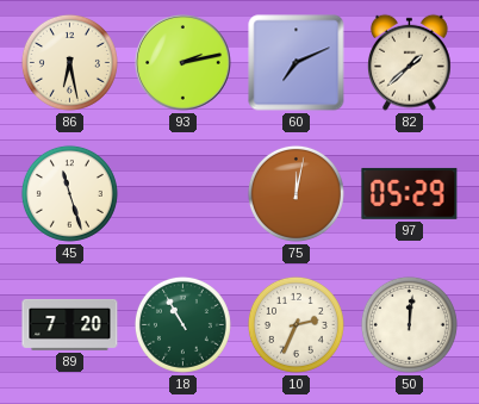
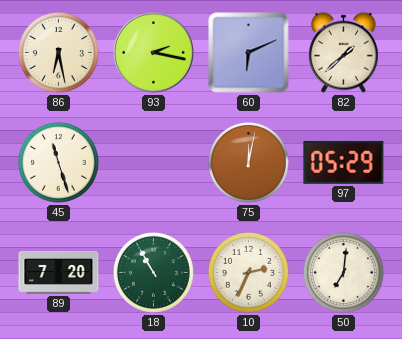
93: 2:13 -> 2:17 (154, 53)
60: 7:11 -> 6:11 (249, 53)
50: 12:01 -> 7:01 (343, 272)
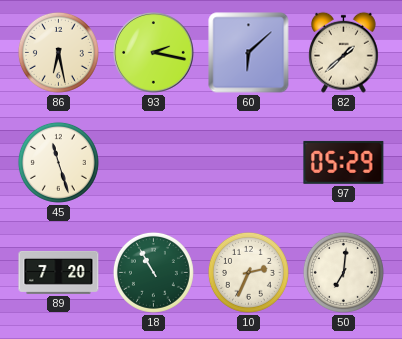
60: 6:11 -> 6:08 (249, 53)
75: 12:02 -> none (248, 162)
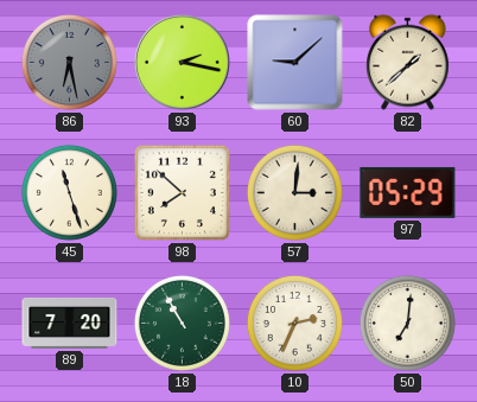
86 dial: cream -> grey (69, 62)
60: 6:08 -> 9:08 (295, 63)
98: none -> 7:52 (182, 192)
57: none -> 3:01 (294, 192)
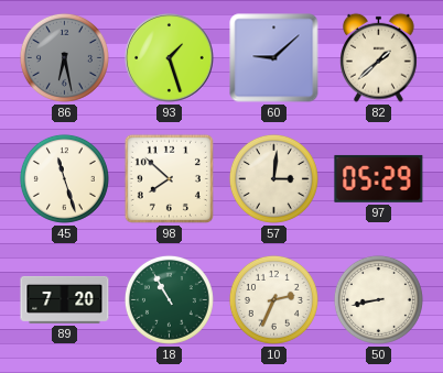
93: 2:17 -> 1:27 (170, 58)
50: 7:01 -> 8:43 (378, 299)
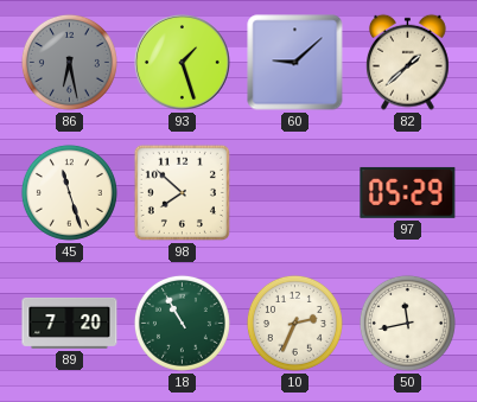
57: 3:01 -> none (273, 178)
50: 8:43 -> 11:43 (407, 323)
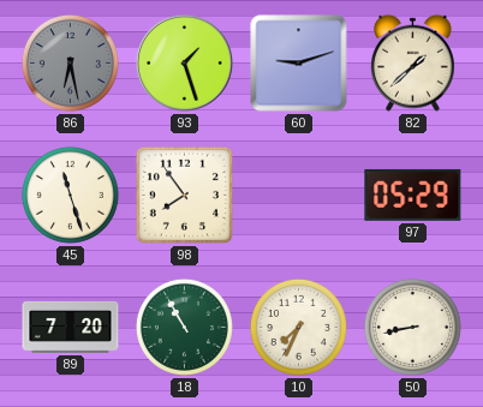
60: 9:08 -> 9:12 (299, 64)
98: 7:52 -> 7:54 (184, 194)
10: 2:34 -> 7:34 (298, 327)
50: 11:43 -> 8:43 (412, 327)
